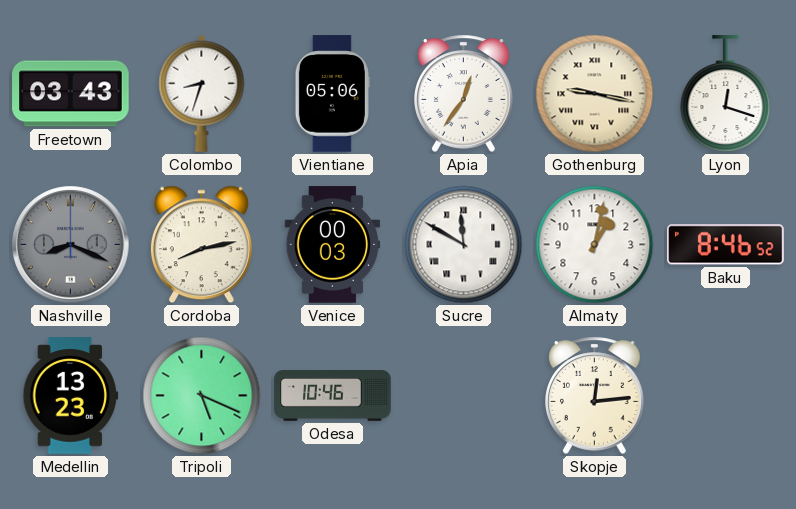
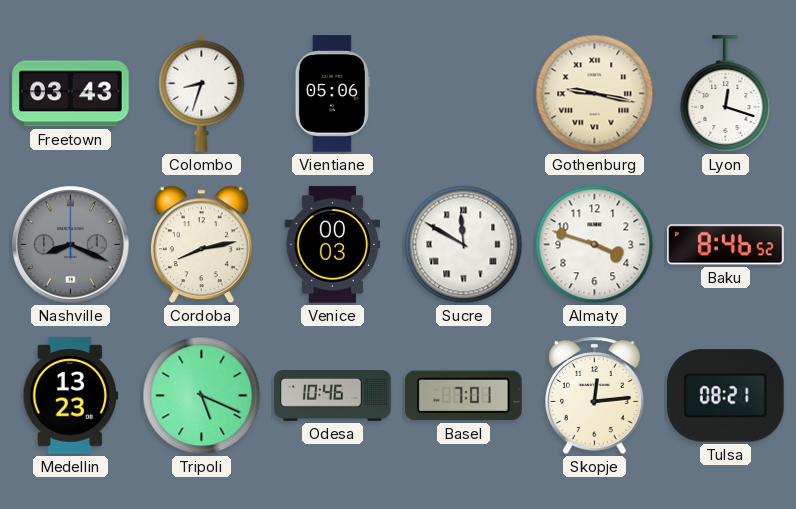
Apia: 12:36 -> none (464, 93)
Almaty: 1:02 -> 3:48 (595, 245)
Basel: none -> 7:01 (464, 396)
Tulsa: none -> 08:21 (726, 396)
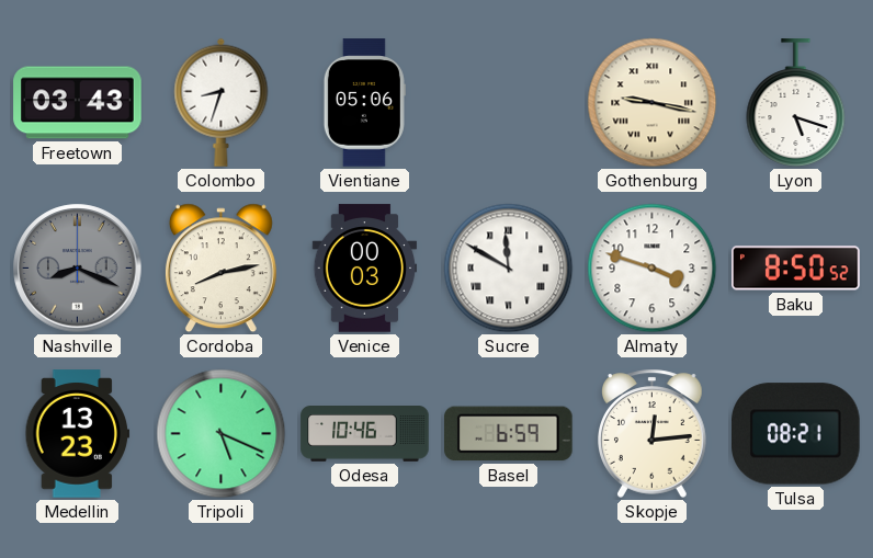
Lyon: 12:18 -> 5:18 (796, 103)
Baku: 8:46 -> 8:50 (796, 269)
Basel: 7:01 -> 6:59 (509, 434)
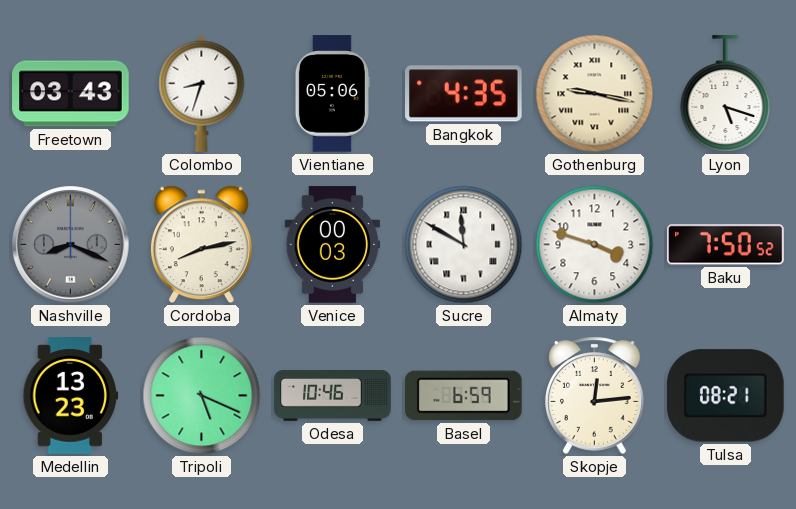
Bangkok: none -> 4:35 (464, 94)
Baku: 8:50 -> 7:50 (726, 245)
